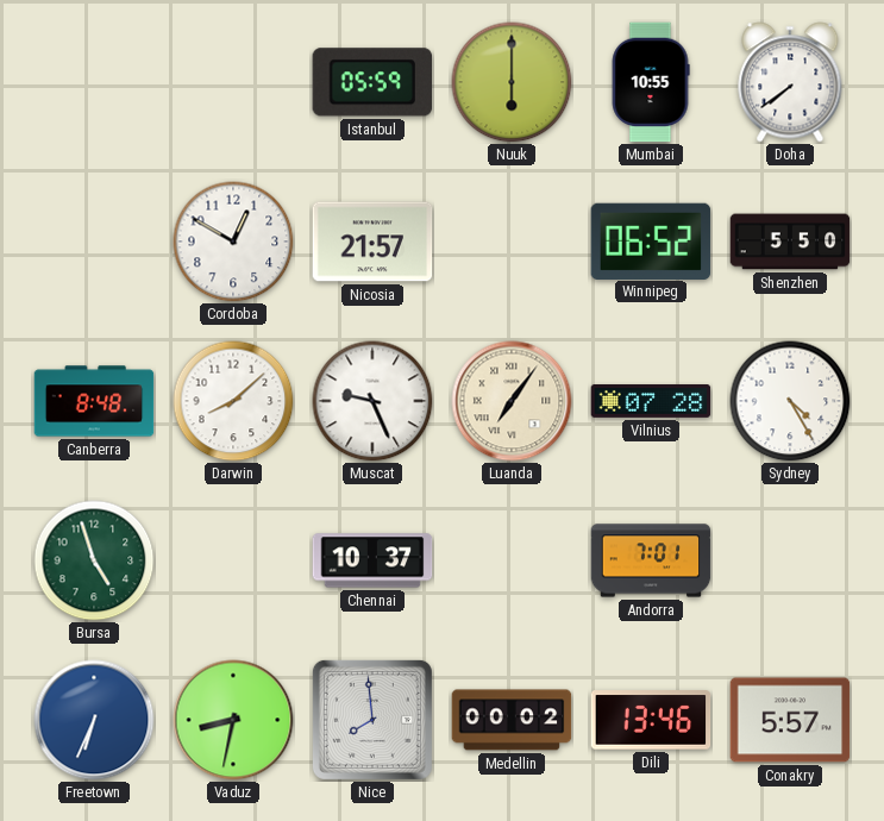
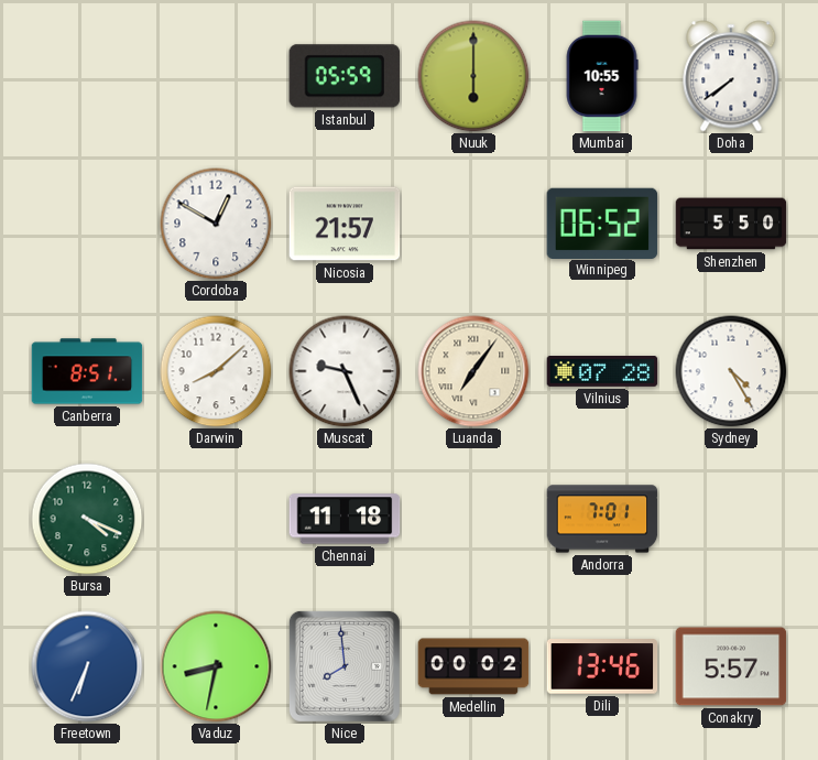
Canberra: 8:48 -> 8:51 (87, 371)
Bursa: 4:57 -> 4:19 (87, 519)
Chennai: 10:37 -> 11:18 (345, 519)
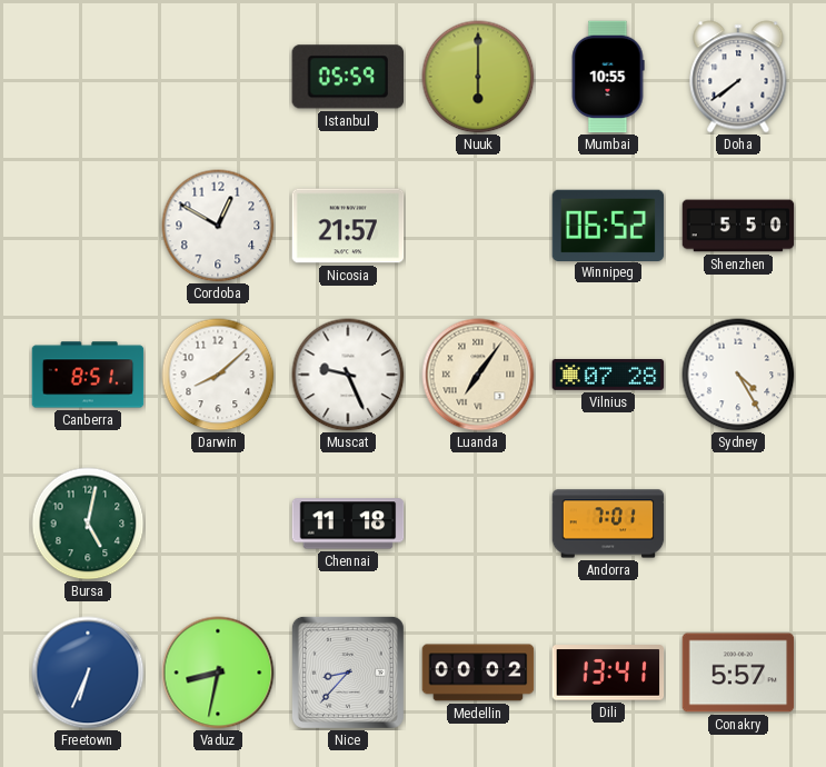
Bursa: 4:19 -> 5:02 (88, 524)
Nice: 7:59 -> 8:37 (348, 673)
Dili: 13:46 -> 13:41 (608, 673)
